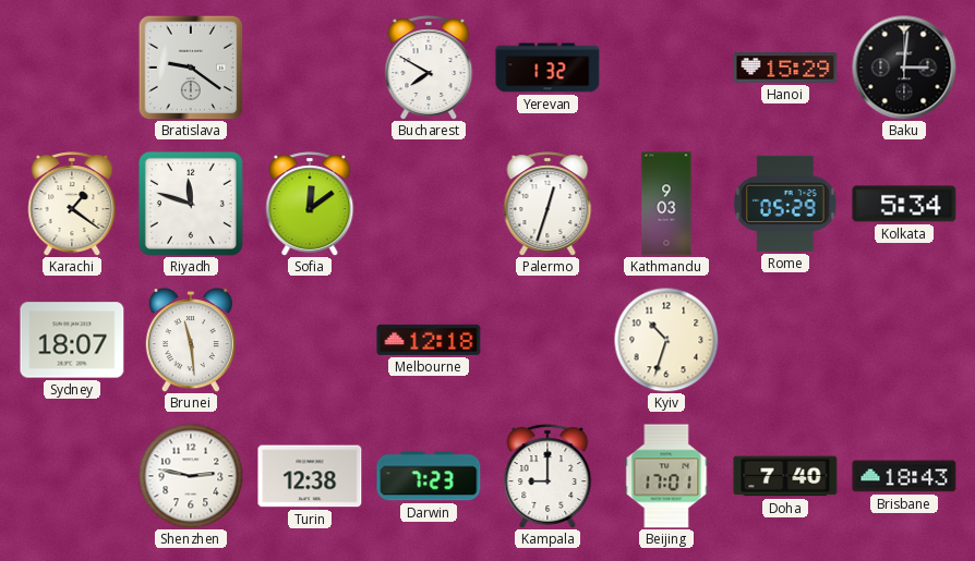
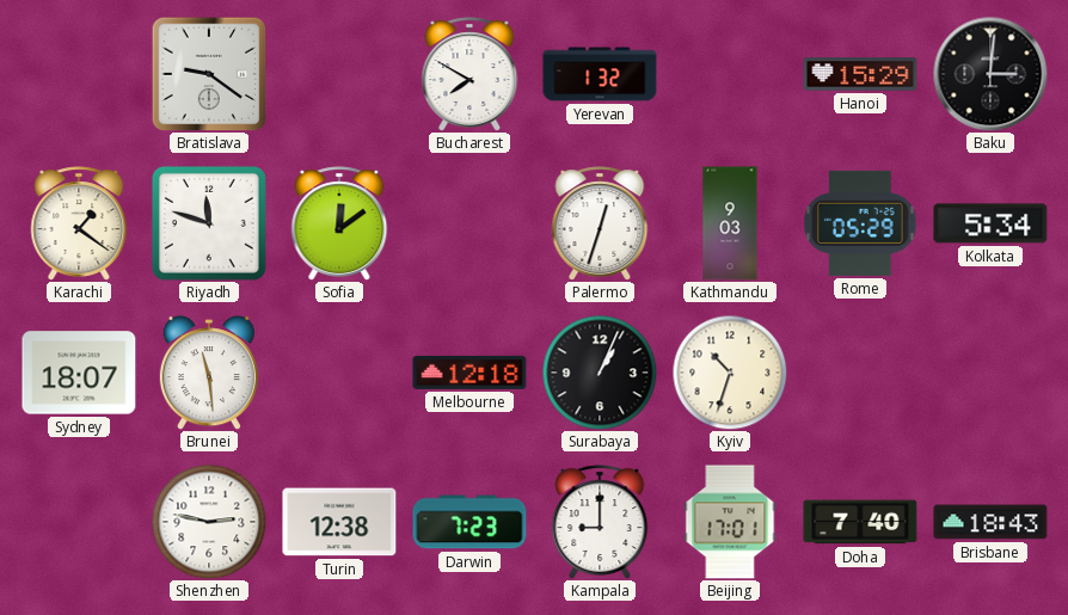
Surabaya: none -> 1:04 (600, 373)
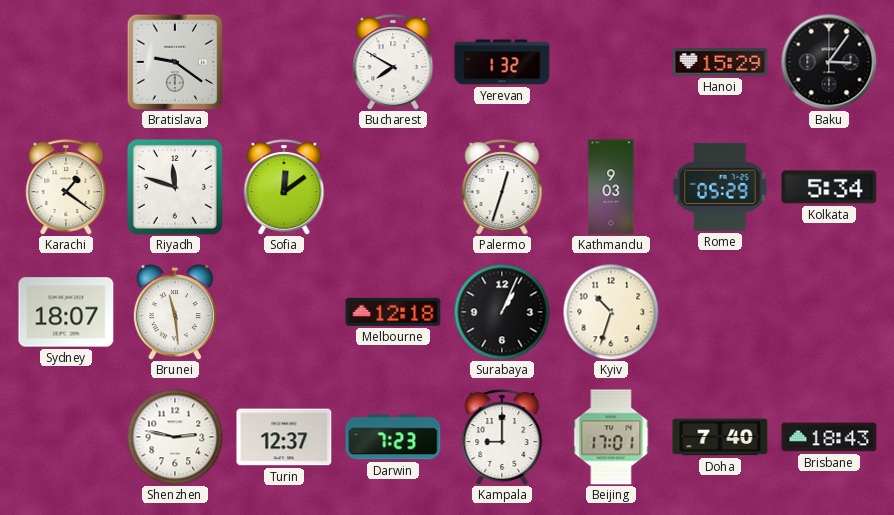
Baku: 3:01 -> 3:06 (829, 62)
Turin: 12:38 -> 12:37 (284, 437)
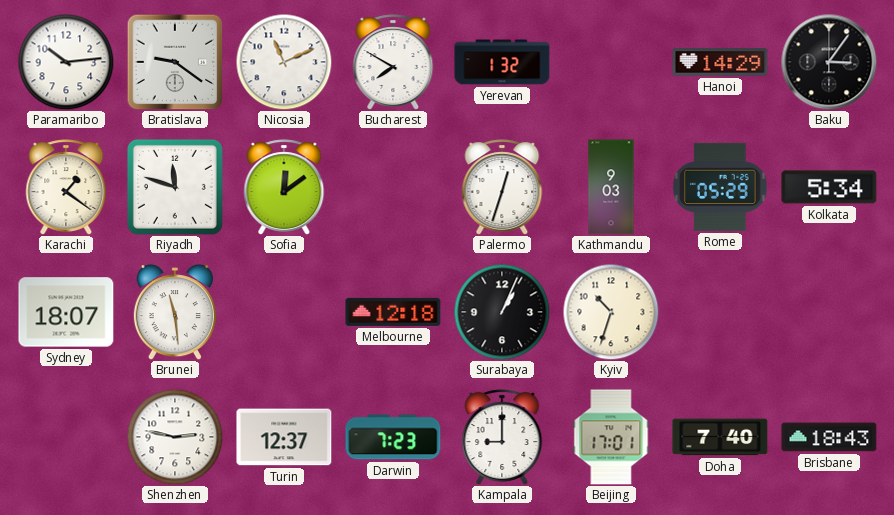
Paramaribo: none -> 10:14 (66, 62)
Nicosia: none -> 11:11 (284, 62)
Hanoi: 15:29 -> 14:29 (720, 62)
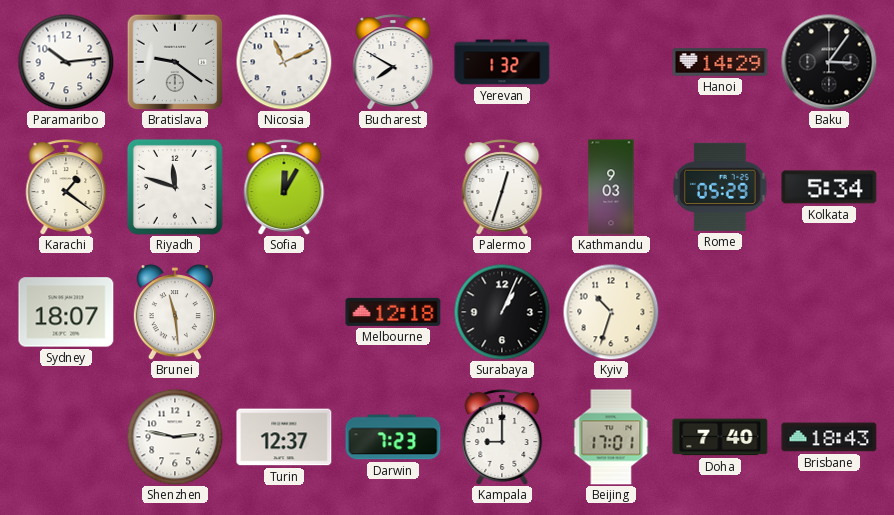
Sofia: 12:09 -> 12:05 (284, 187)
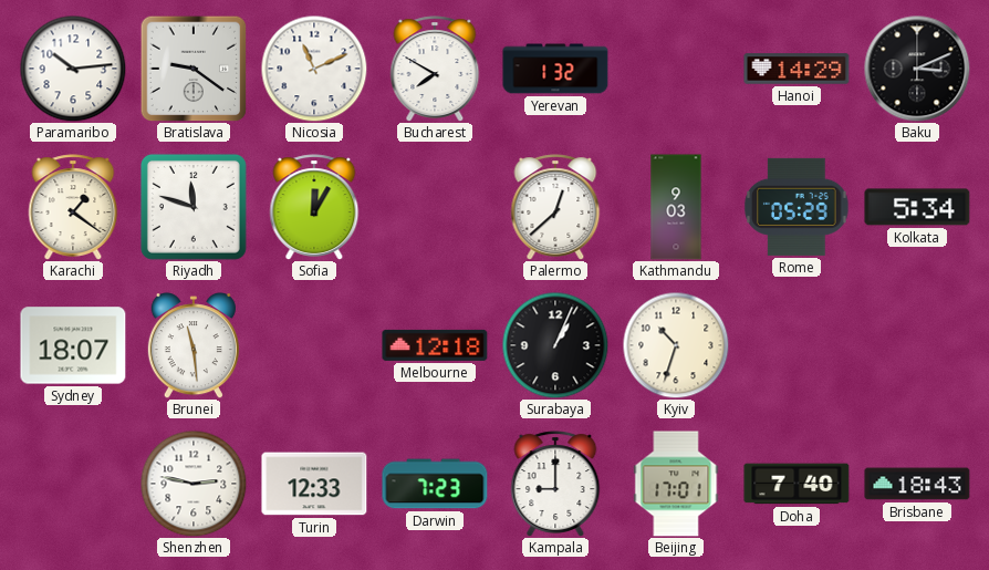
Baku: 3:06 -> 3:11 (917, 69)
Palermo: 12:33 -> 12:38 (555, 207)
Turin: 12:37 -> 12:33 (314, 484)
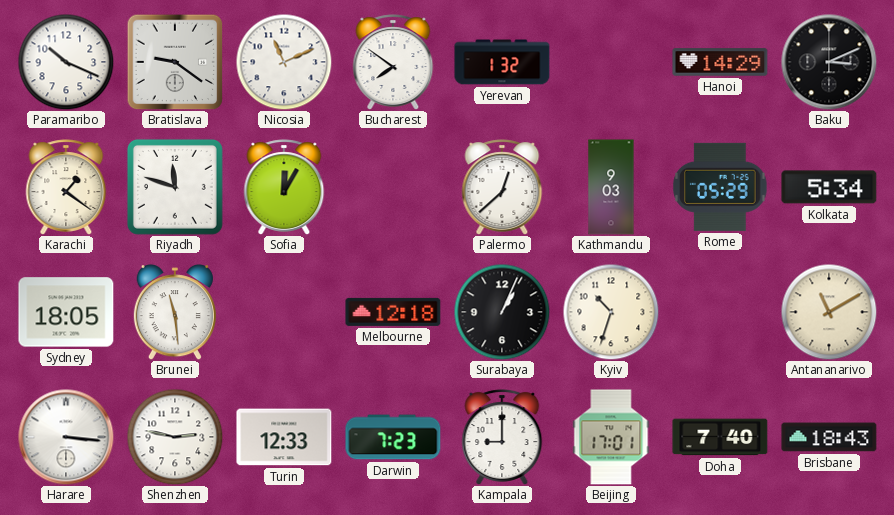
Paramaribo: 10:14 -> 10:19 (66, 62)
Bucharest: 7:50 -> 7:51 (393, 62)
Sydney: 18:07 -> 18:05 (66, 312)
Antananarivo: none -> 11:10 (829, 312)
Harare: none -> 3:16 (66, 437)
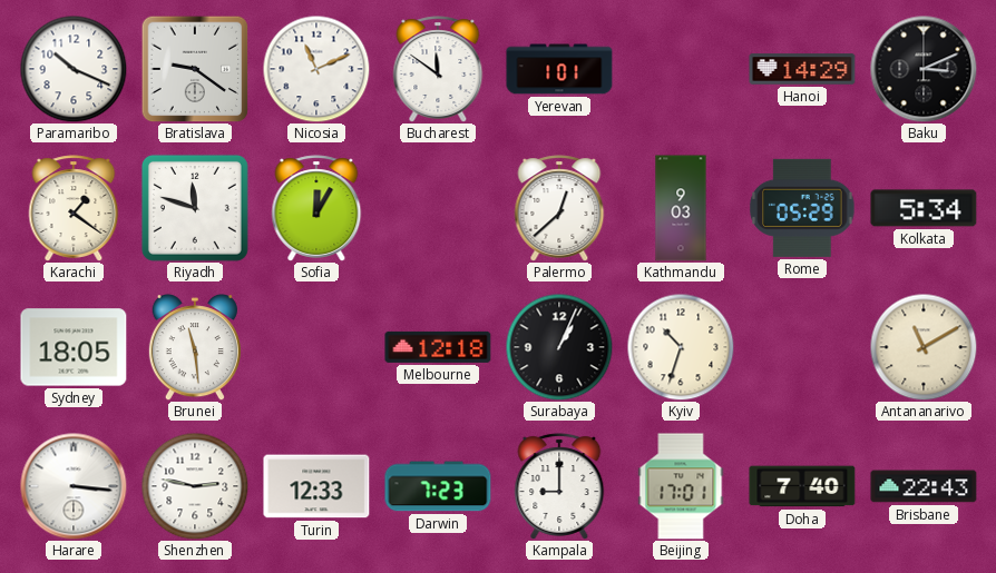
Bucharest: 7:51 -> 11:51 (438, 69)
Yerevan: 1:32 -> 1:01 (559, 69)
Brisbane: 18:43 -> 22:43 (924, 486)
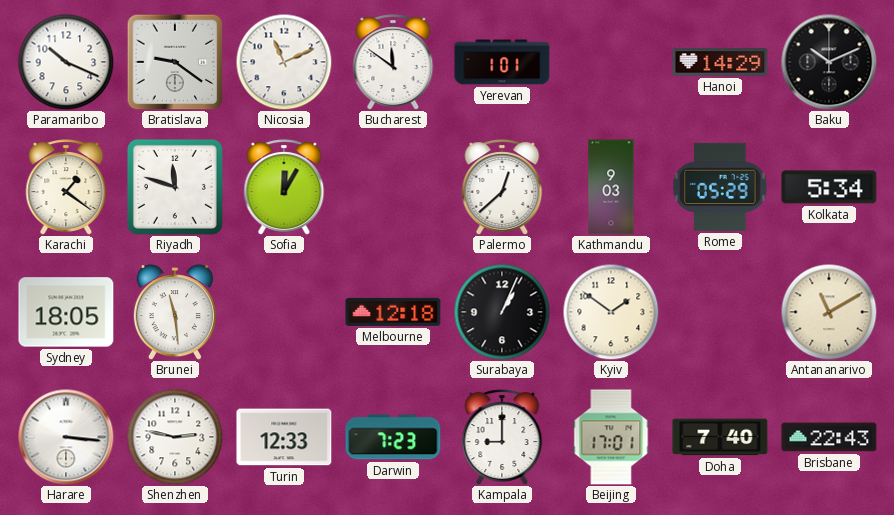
Baku: 3:11 -> 10:11 (829, 62)
Kyiv: 10:33 -> 1:51 (611, 312)
